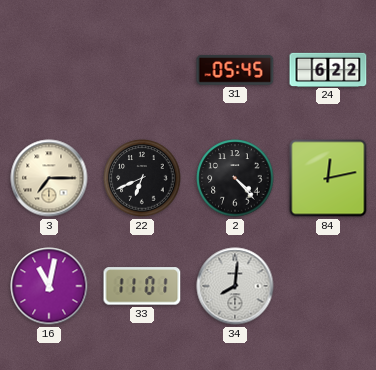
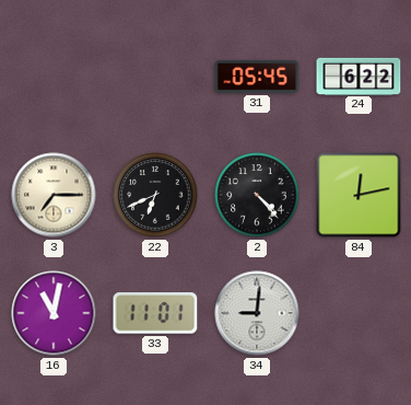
34: 8:01 -> 9:01 (257, 313)
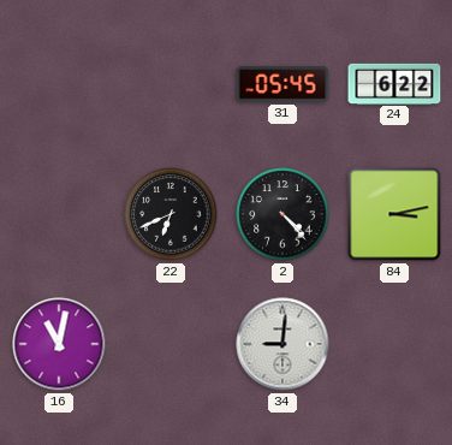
3: 7:15 -> none (54, 195)
84: 12:13 -> 3:13 (394, 214)
33: 11:01 -> none (155, 313)
